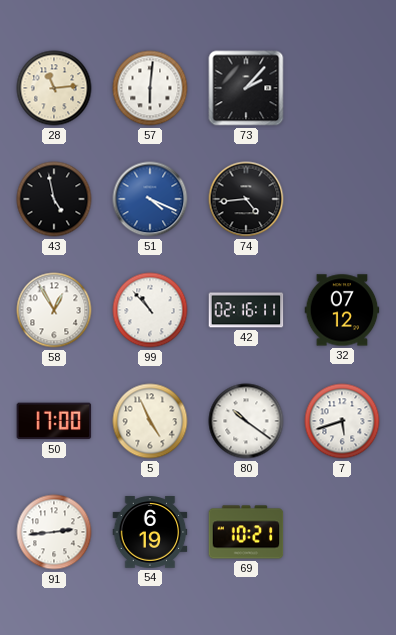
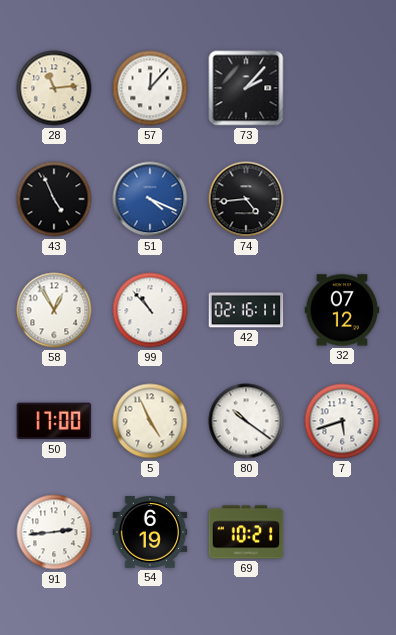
57: 6:01 -> 12:07 (150, 88)
43: 4:58 -> 4:56 (54, 199)
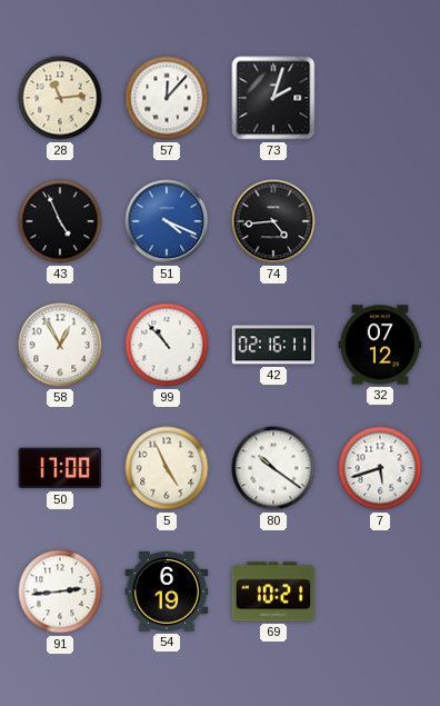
73: 2:07 -> 2:03 (273, 98)
